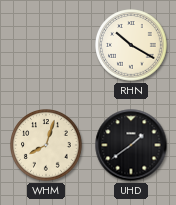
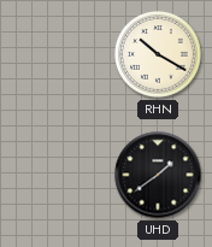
WHM: 8:03 -> none (46, 145)
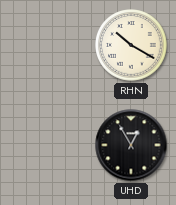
UHD: 1:39 -> 12:55 (131, 145)
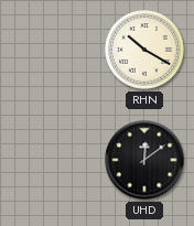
UHD: 12:55 -> 12:09 (144, 160)
